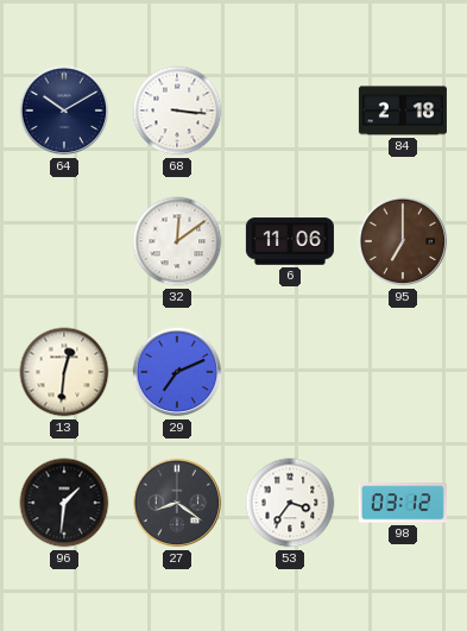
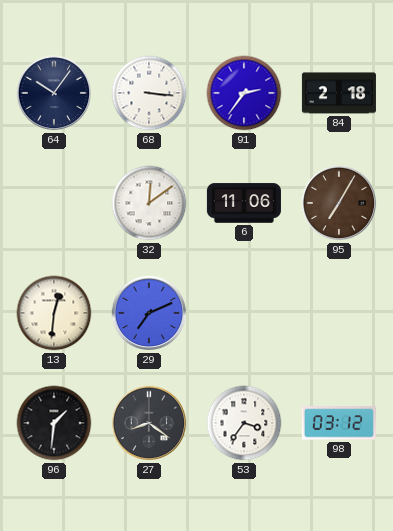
64: 10:10 -> 10:06 (54, 93)
91: none -> 2:36 (244, 93)
95: 7:00 -> 7:05 (339, 203)
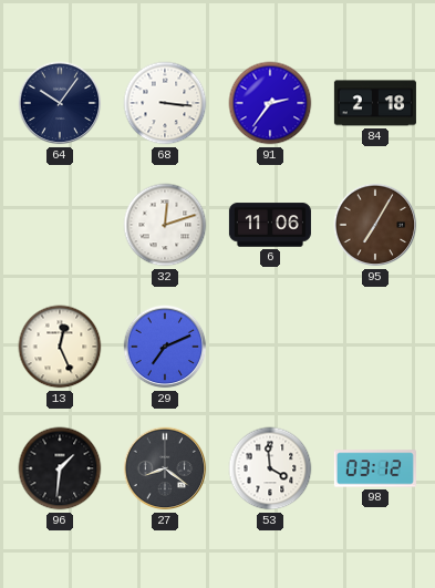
32: 12:09 -> 12:12 (165, 225)
13: 12:31 -> 12:26 (60, 347)
53: 3:36 -> 3:59 (270, 468)
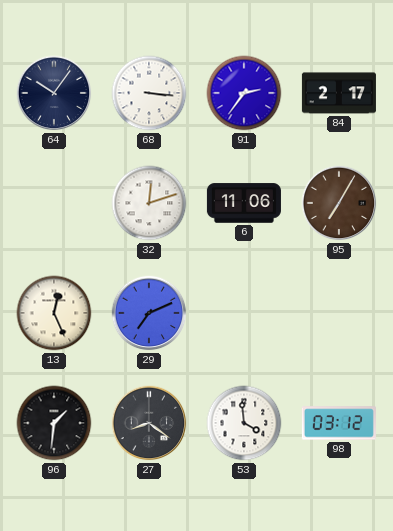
84: 2:18 -> 2:17 (339, 93)
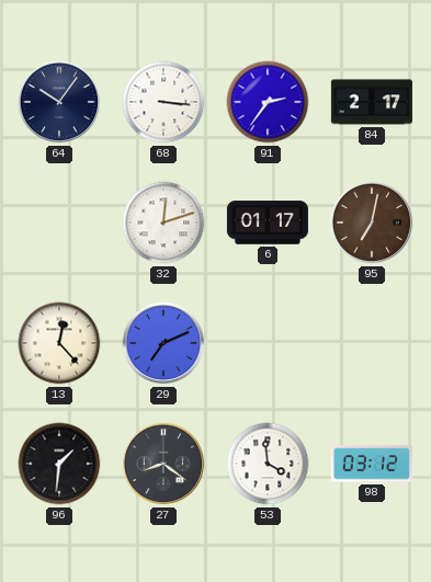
6: 11:06 -> 01:17 (268, 222)
95: 7:05 -> 7:02 (372, 222)
13: 12:26 -> 12:23 (59, 343)
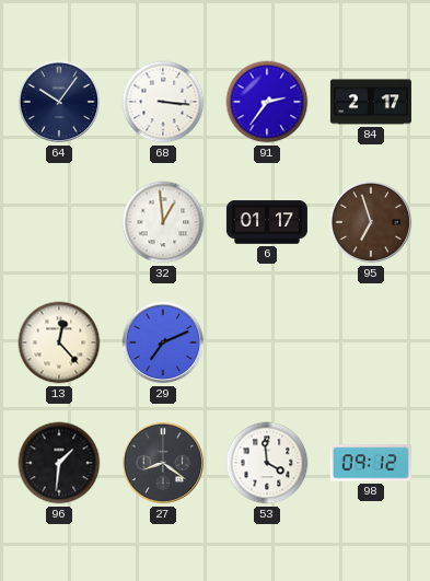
32: 12:12 -> 12:59 (163, 222)
95: 7:02 -> 6:57 (371, 222)
98: 03:12 -> 09:12 (371, 463)
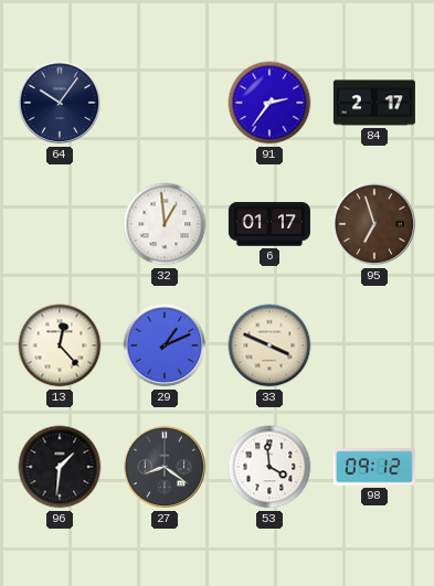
68: 3:16 -> none (163, 102)
29: 7:11 -> 1:11 (165, 345)
33: none -> 3:49 (269, 345)
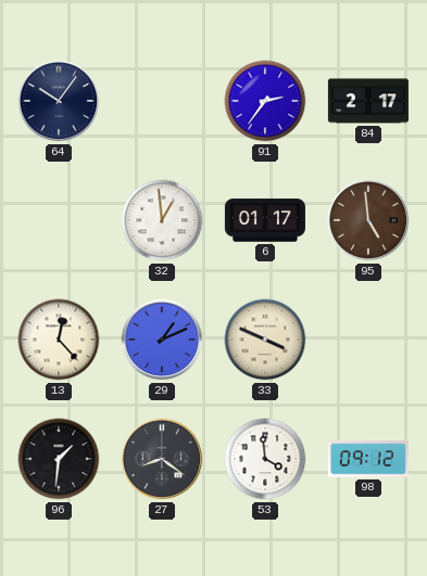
95: 6:57 -> 4:59 (368, 220)
